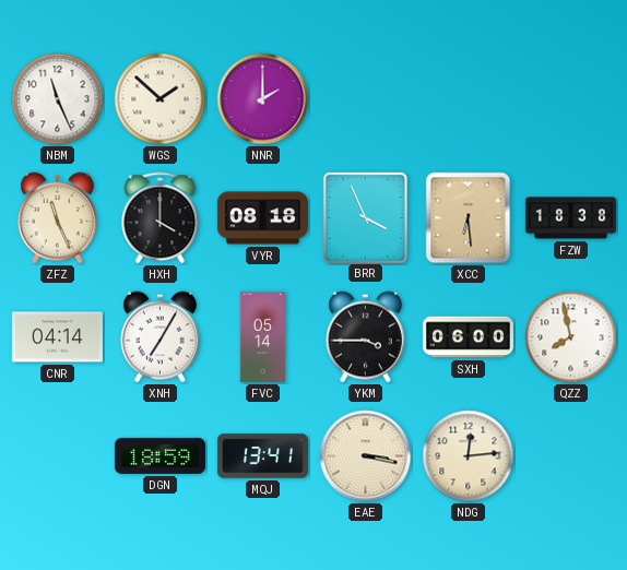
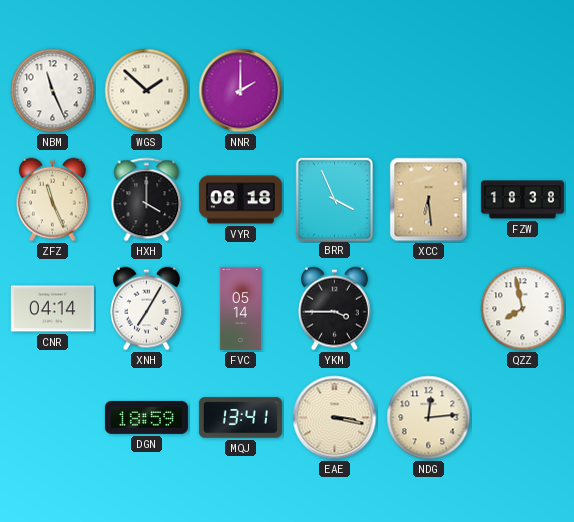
SXH: 06:00 -> none (468, 337)
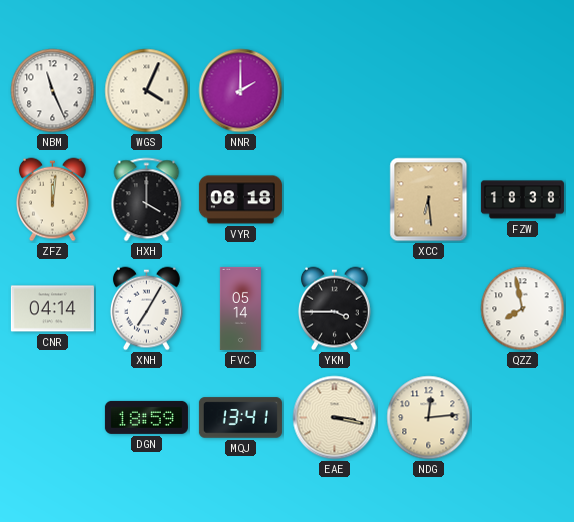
WGS: 1:52 -> 4:04 (147, 91)
ZFZ: 11:26 -> 12:01 (53, 200)
BRR: 3:56 -> none (334, 199)
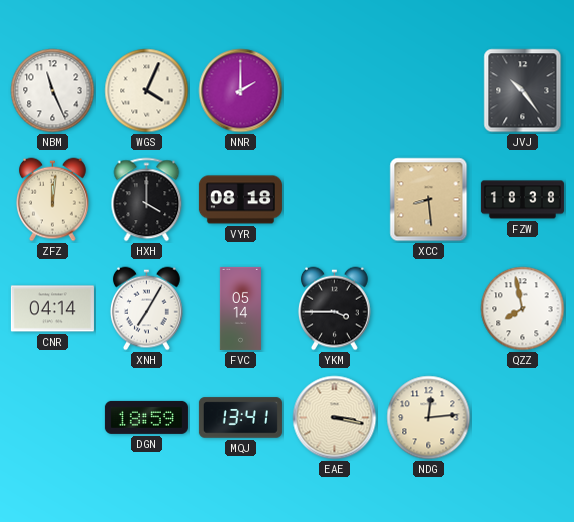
JVJ: none -> 10:24 (523, 91)
XCC: 6:29 -> 8:29 (429, 200)
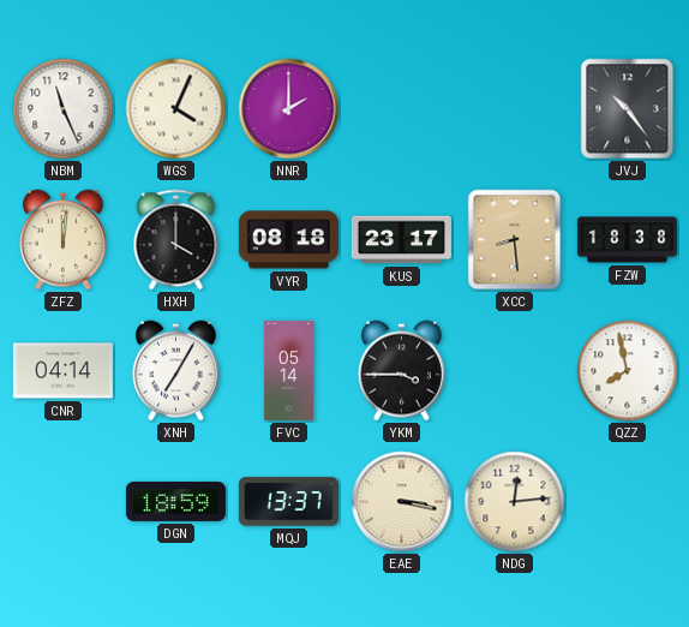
KUS: none -> 23:17 (401, 240)
MQJ: 13:41 -> 13:37 (288, 502)
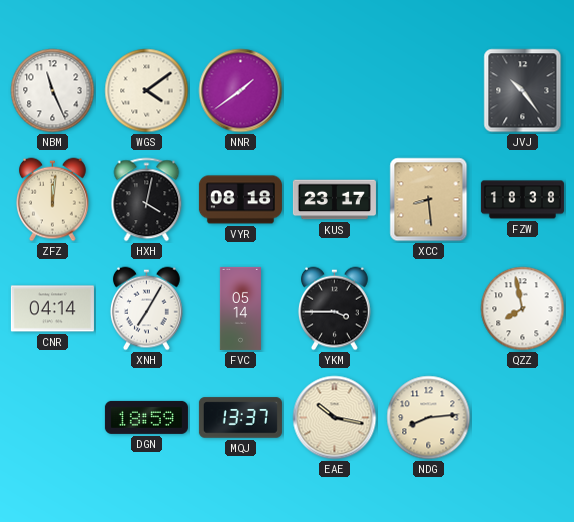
WGS: 4:04 -> 4:09 (147, 91)
NNR: 2:00 -> 1:39 (241, 91)
HXH: 4:00 -> 4:02 (147, 200)
EAE: 3:17 -> 10:17 (335, 418)
NDG: 12:14 -> 8:14 (429, 418)
